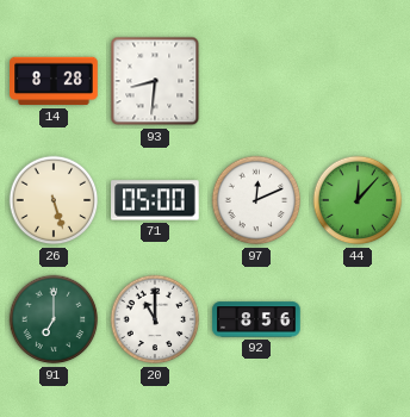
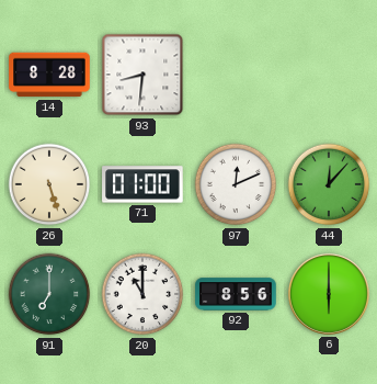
71: 05:00 -> 01:00 (142, 184)
6: none -> 6:00 (329, 294)
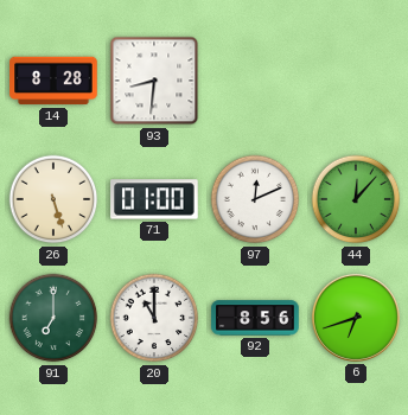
6: 6:00 -> 6:42 (356, 318)
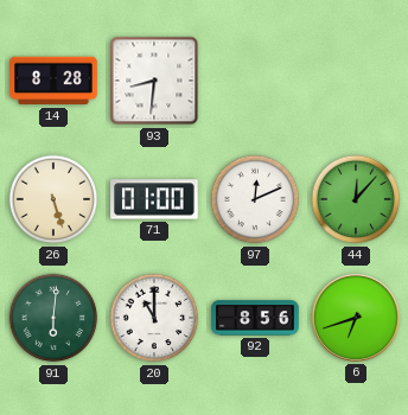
91: 7:00 -> 6:01 (53, 318)
